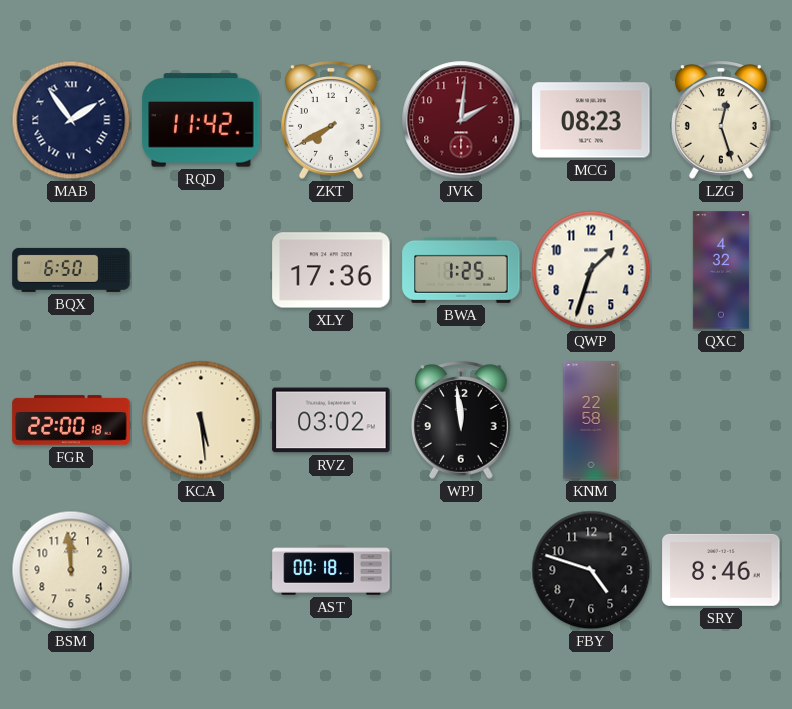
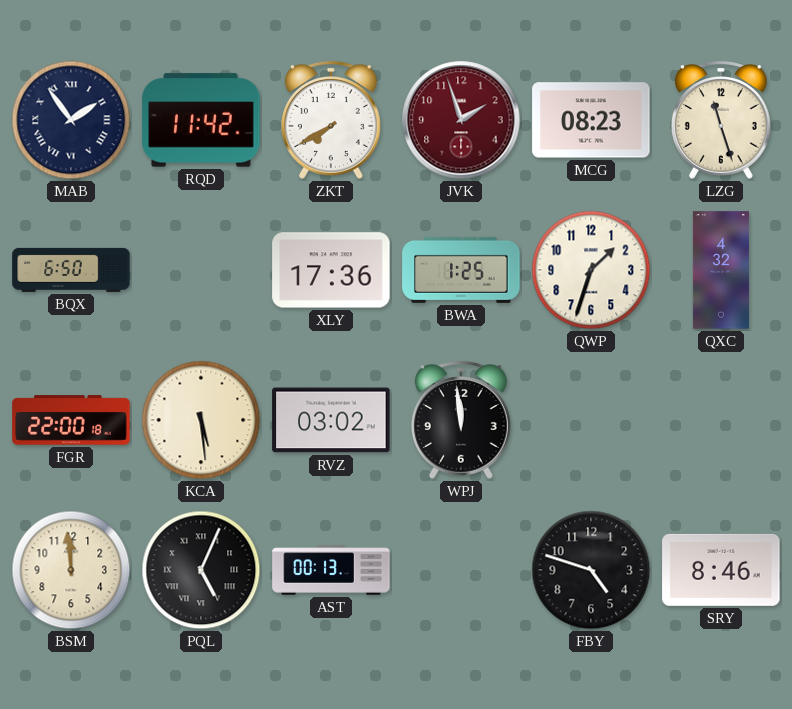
JVK: 2:01 -> 1:57 (461, 120)
LZG: 12:27 -> 11:27 (721, 120)
KNM: 22:58 -> none (591, 420)
PQL: none -> 5:04 (201, 570)
AST: 00:18 -> 00:13 (331, 570)
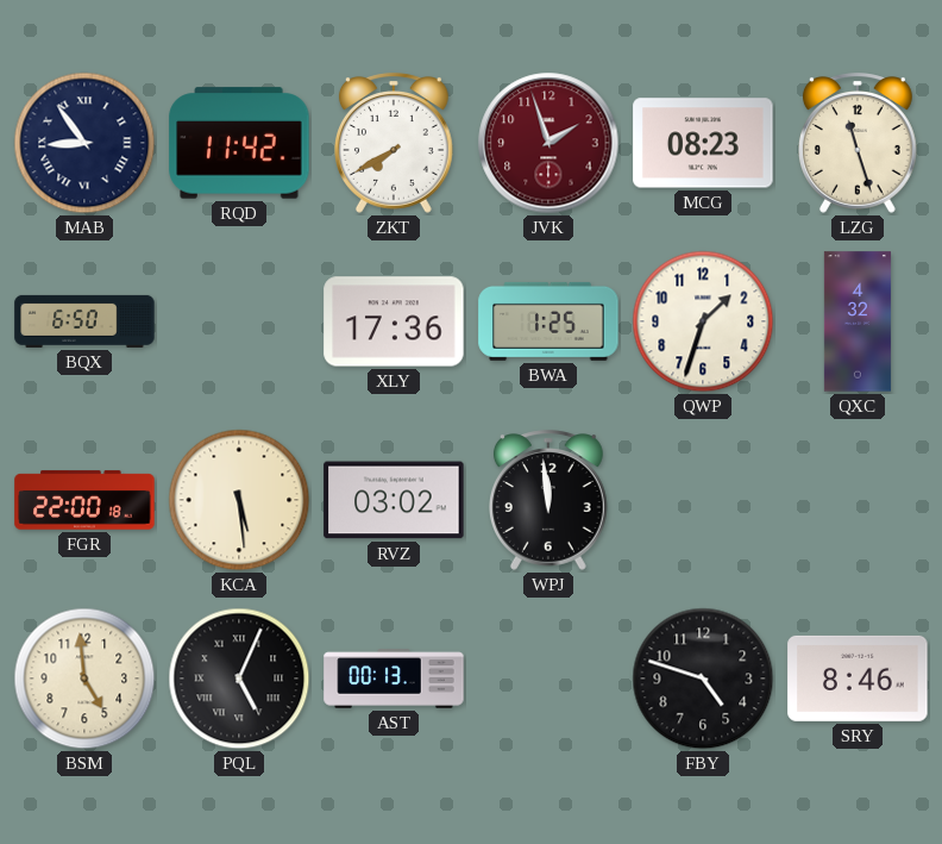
MAB: 1:54 -> 8:54 (84, 143)
BSM: 11:59 -> 4:59 (84, 679)
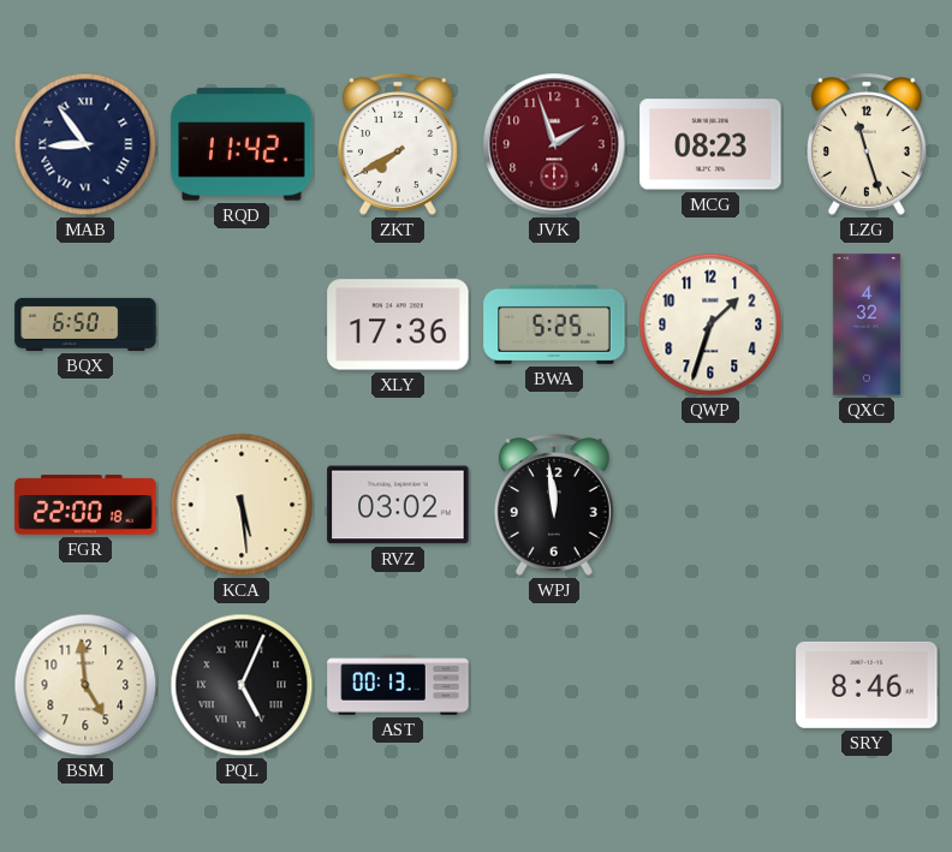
BWA: 1:25 -> 5:25 (554, 324)
FBY: 4:48 -> none (703, 679)
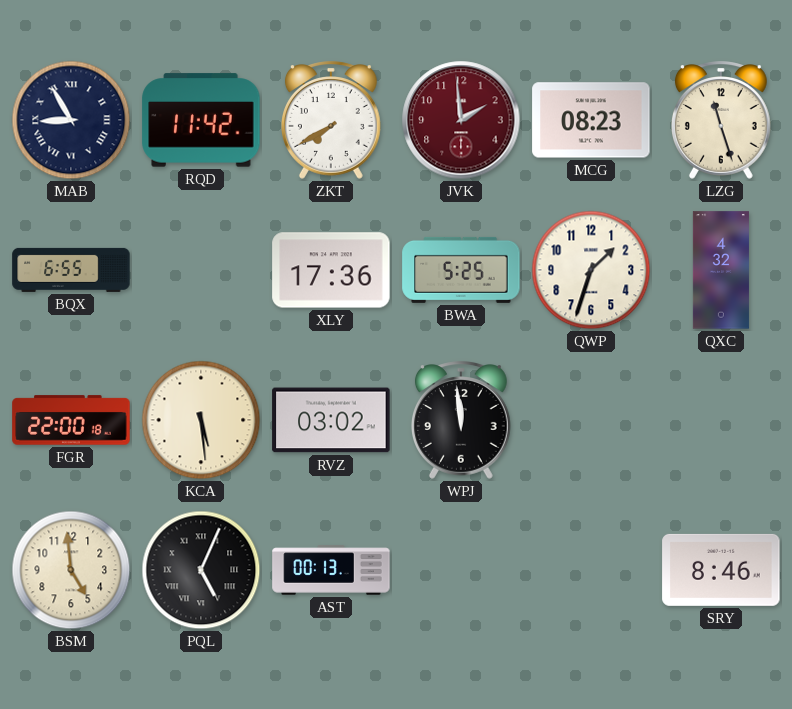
MAB: 8:54 -> 8:55 (71, 120)
JVK: 1:57 -> 1:59 (461, 120)
BQX: 6:50 -> 6:55 (71, 270)
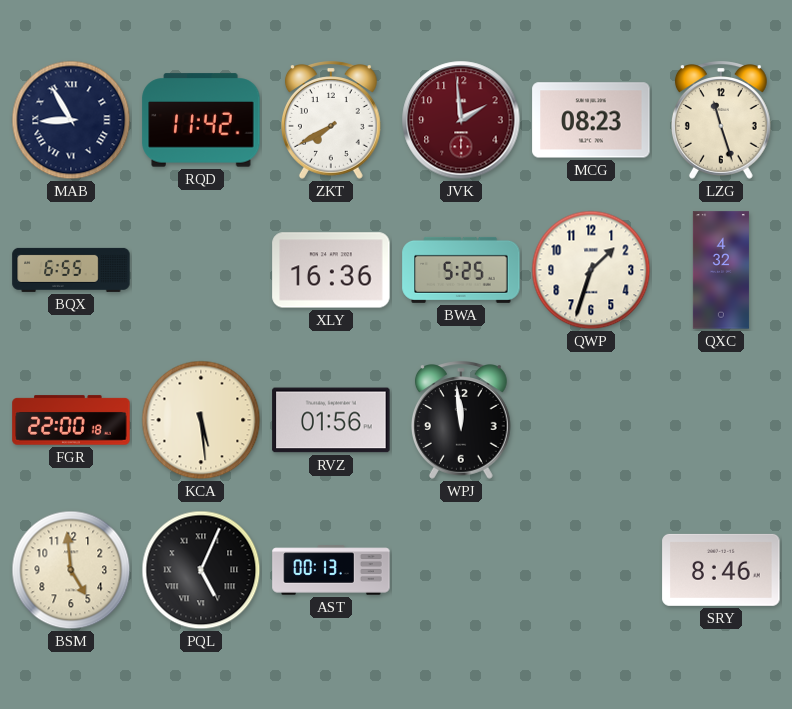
XLY: 17:36 -> 16:36 (331, 270)
RVZ: 03:02 -> 01:56 (331, 420)
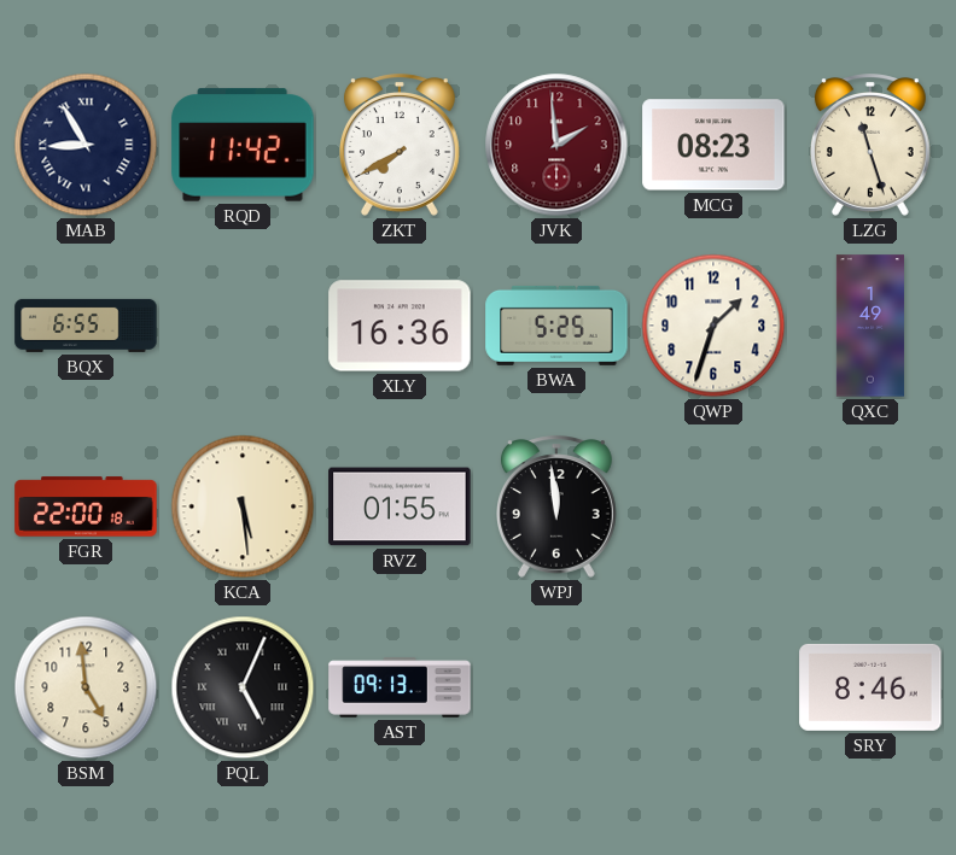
QXC: 4:32 -> 1:49 (870, 326)
RVZ: 01:56 -> 01:55 (400, 506)
AST: 00:13 -> 09:13 (400, 687)
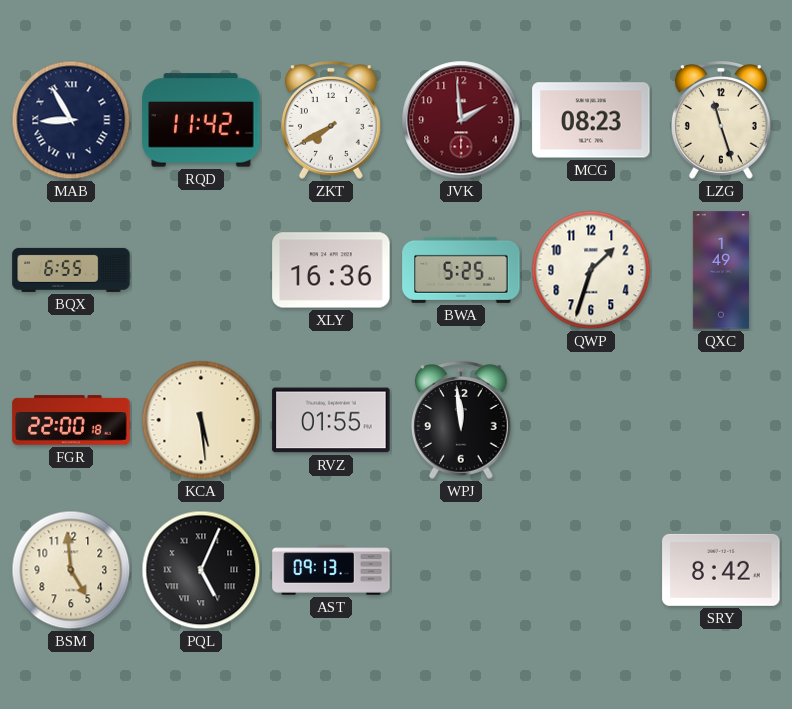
SRY: 8:46 -> 8:42 (721, 570)
